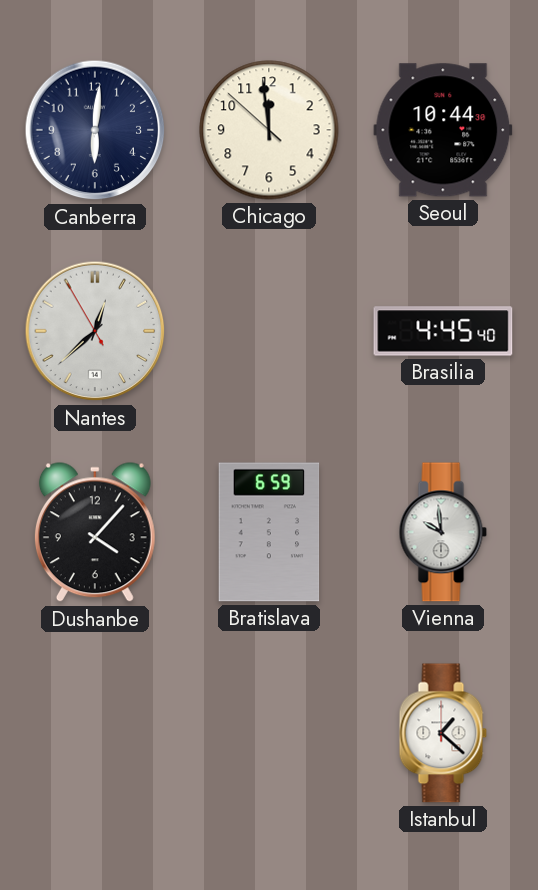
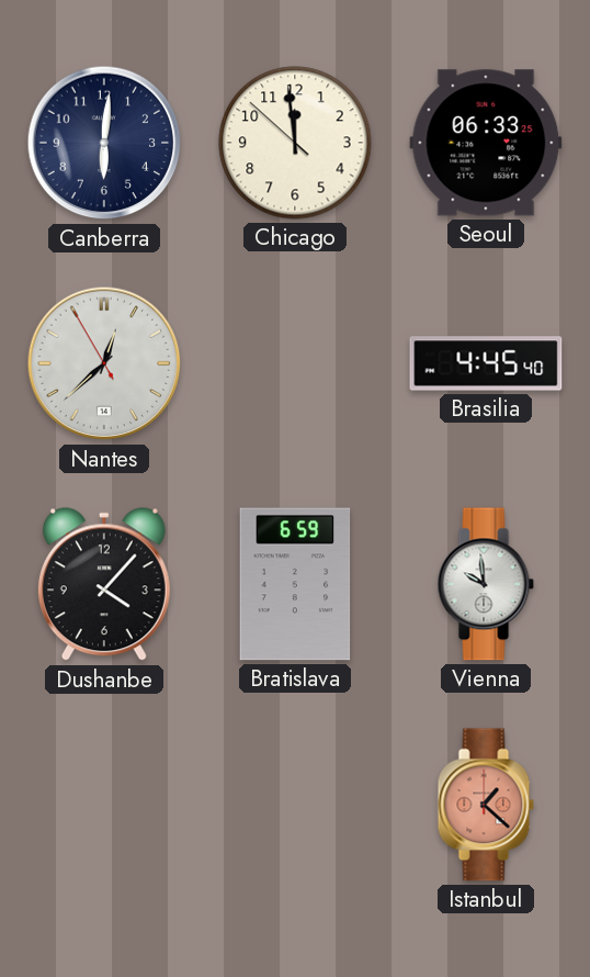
Seoul: 10:44 -> 06:33 (486, 143)
Istanbul dial: white -> salmon (486, 805)
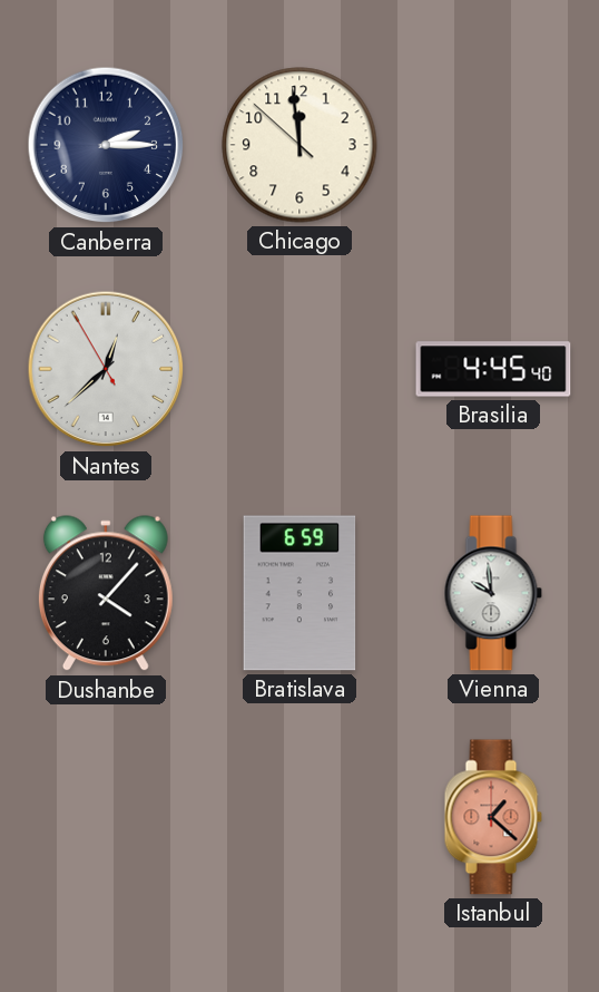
Canberra: 6:01 -> 2:15 (106, 145)
Seoul: 06:33 -> none (486, 143)
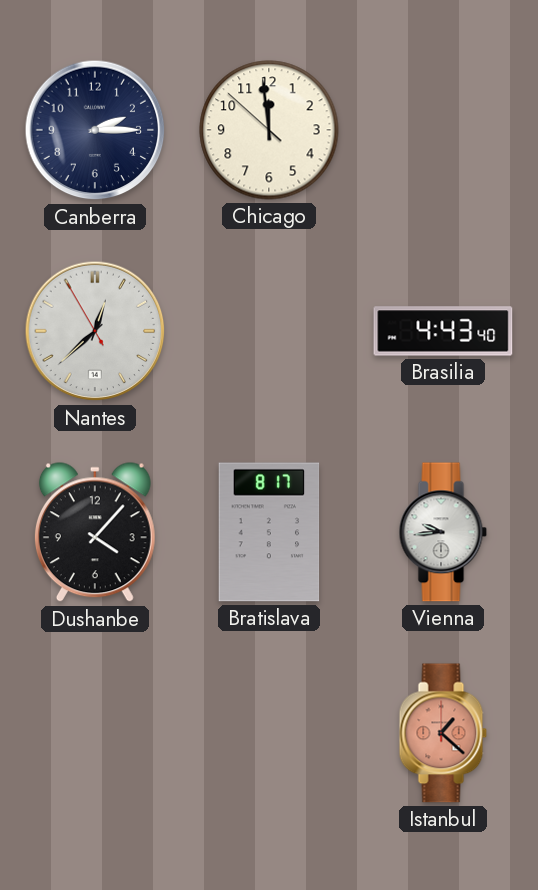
Brasilia: 4:45 -> 4:43 (443, 331)
Bratislava: 6:59 -> 8:17 (269, 532)
Vienna: 9:59 -> 9:44 (443, 532)
